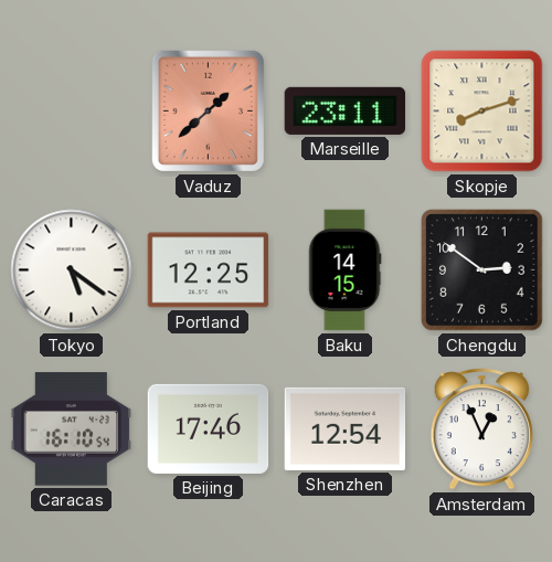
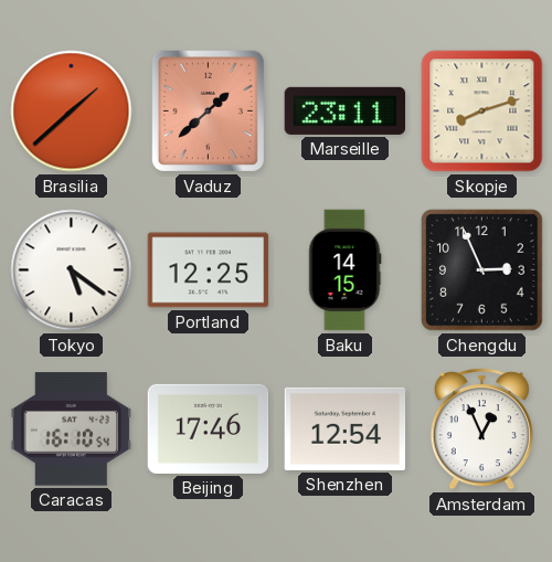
Brasilia: none -> 1:38 (72, 112)
Chengdu: 2:51 -> 2:56 (482, 271)
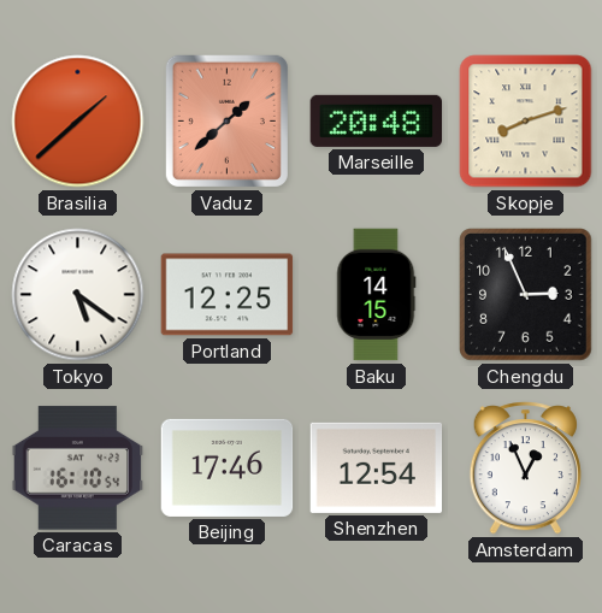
Marseille: 23:11 -> 20:48 (377, 120)
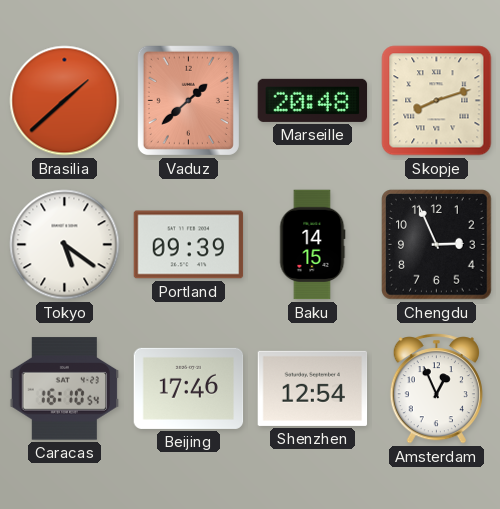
Portland: 12:25 -> 09:39 (189, 245)
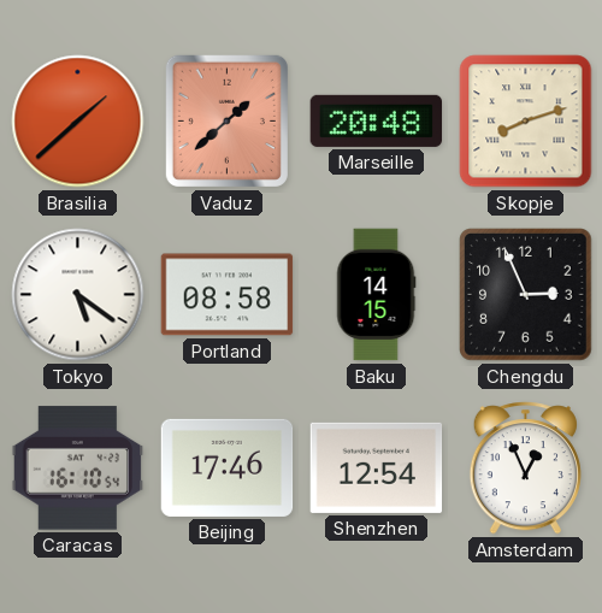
Portland: 09:39 -> 08:58 (228, 295)
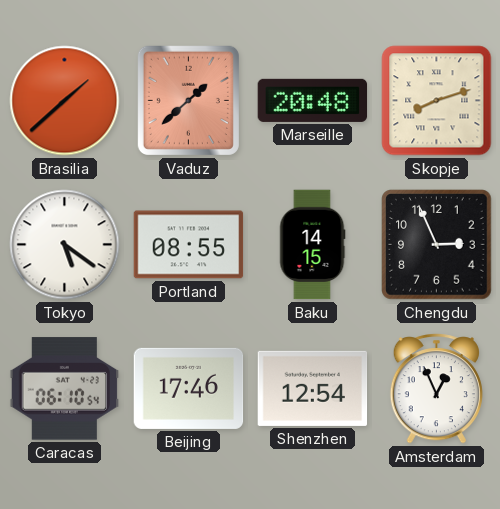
Portland: 08:58 -> 08:55 (189, 245)
Caracas: 16:10 -> 06:10 (65, 389)
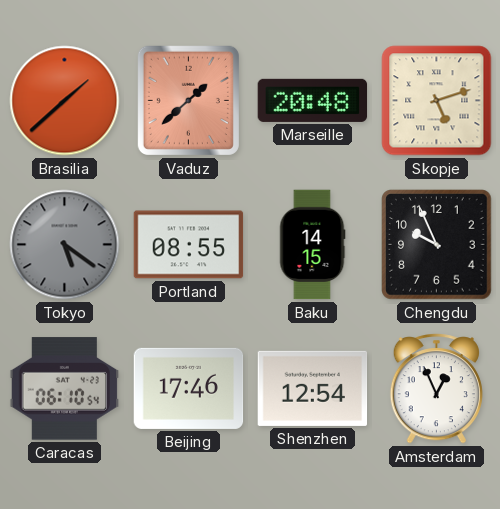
Skopje: 8:12 -> 5:12 (437, 101)
Tokyo dial: white -> grey (65, 245)
Chengdu: 2:56 -> 9:56 (437, 245)
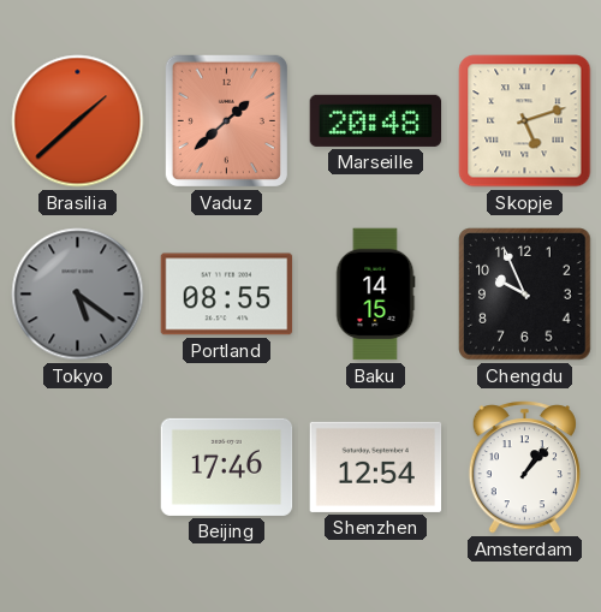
Caracas: 06:10 -> none (65, 389)
Amsterdam: 12:56 -> 1:07 (524, 468)
